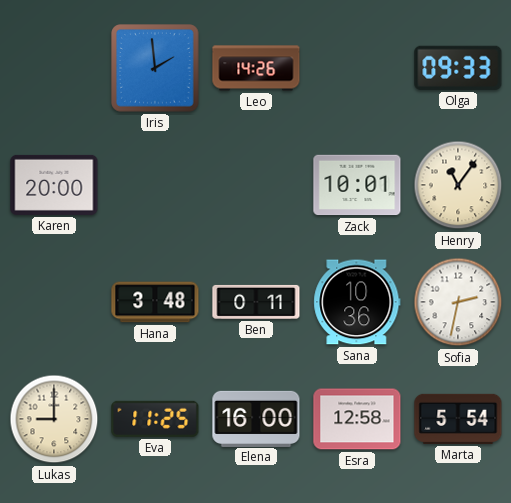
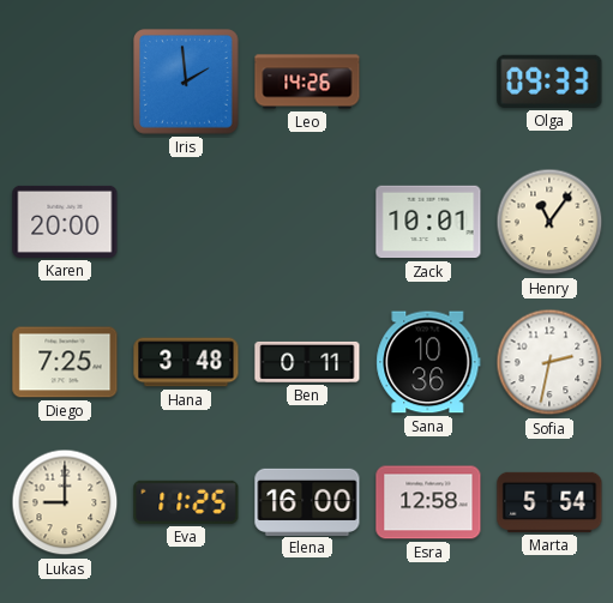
Diego: none -> 7:25 (65, 362)
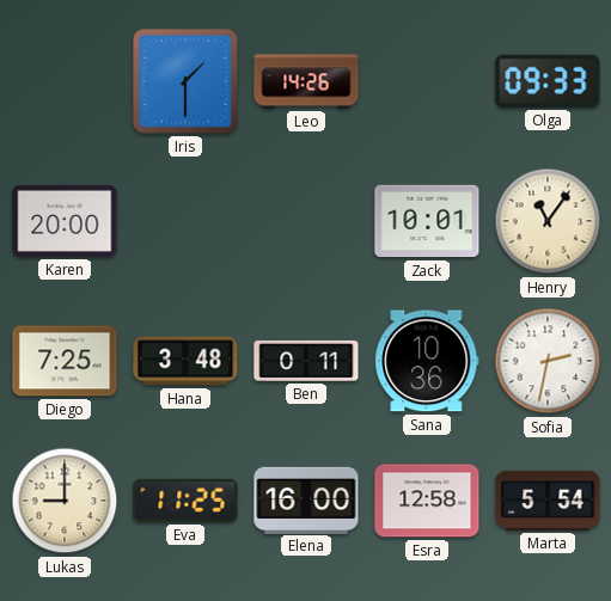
Iris: 1:59 -> 1:30 (185, 81)
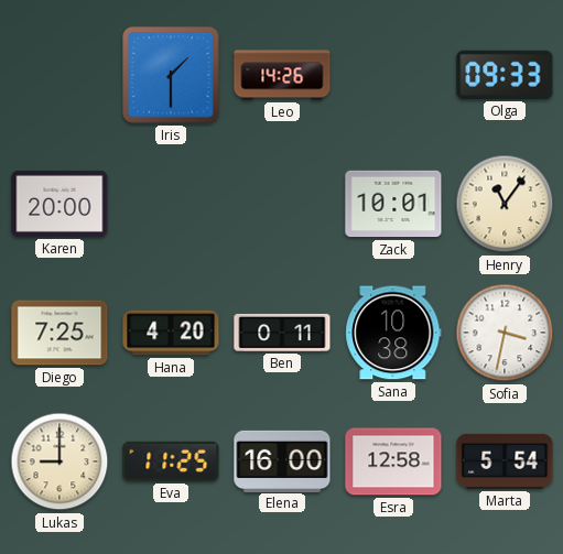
Hana: 3:48 -> 4:20 (171, 333)
Sana: 10:36 -> 10:38 (393, 333)
Sofia: 2:32 -> 3:32 (505, 333)
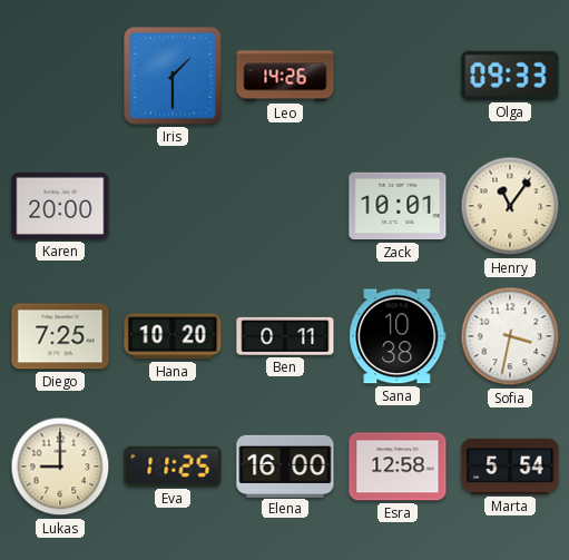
Hana: 4:20 -> 10:20 (173, 336)
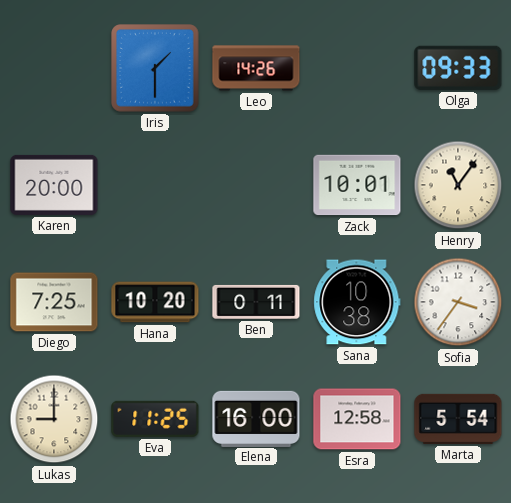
Sofia: 3:32 -> 3:36 (458, 302)
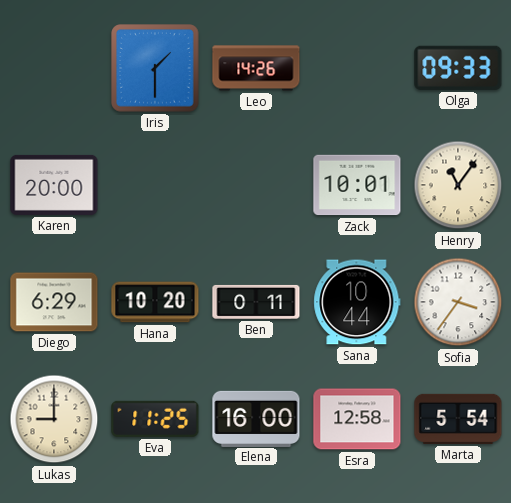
Diego: 7:25 -> 6:29 (54, 302)
Sana: 10:38 -> 10:44 (357, 302)
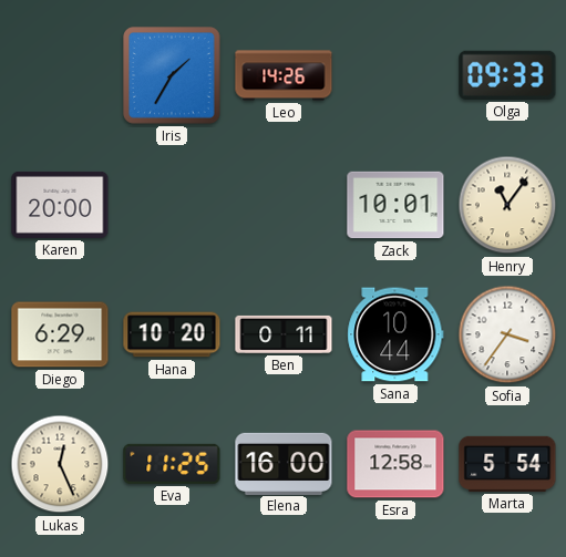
Iris: 1:30 -> 1:35 (172, 75)
Lukas: 9:00 -> 12:26 (60, 464)
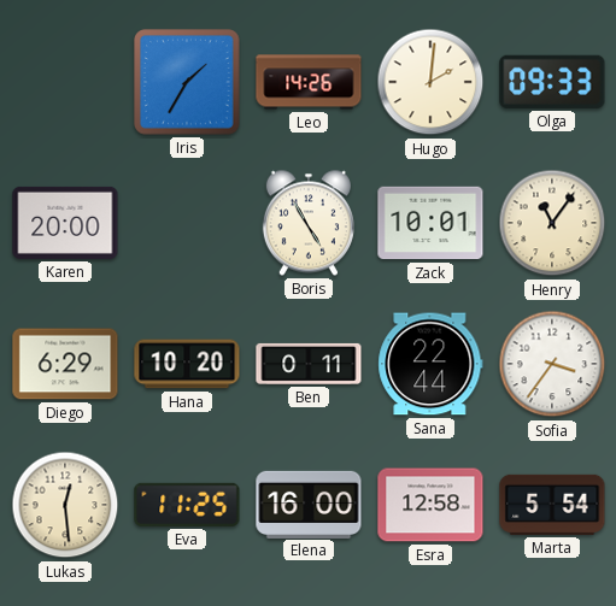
Hugo: none -> 2:01 (430, 82)
Boris: none -> 4:55 (309, 223)
Sana: 10:44 -> 22:44 (430, 364)
Lukas: 12:26 -> 12:29 (65, 505)
